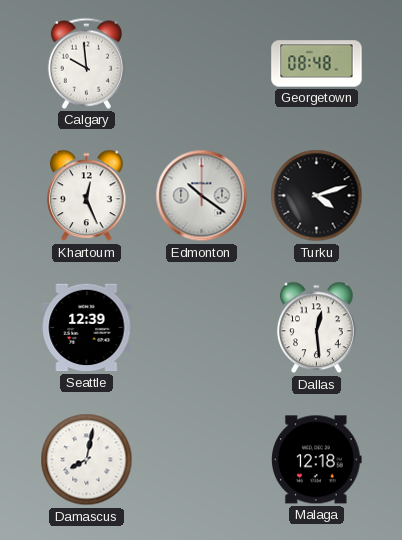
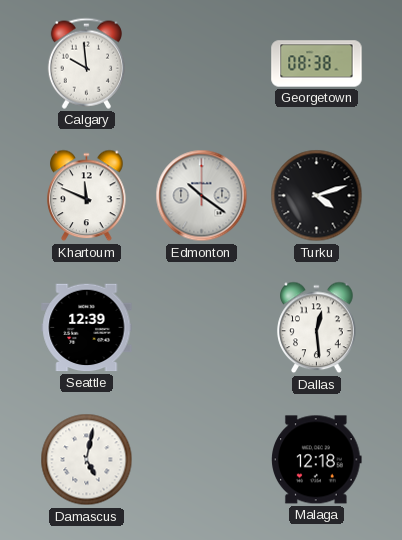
Georgetown: 08:48 -> 08:38 (317, 64)
Khartoum: 12:26 -> 11:49 (87, 196)
Damascus: 8:02 -> 5:02 (87, 460)
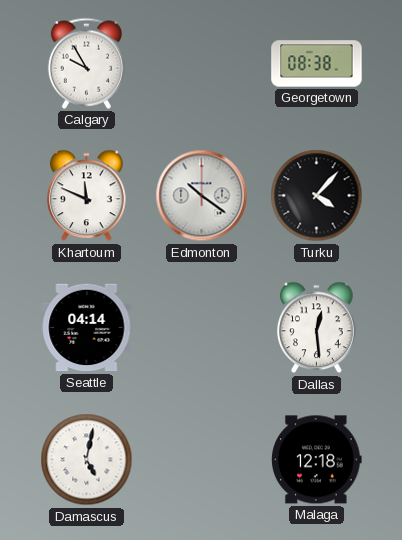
Calgary: 9:59 -> 9:55 (86, 63)
Turku: 4:12 -> 4:07 (317, 196)
Seattle: 12:39 -> 04:14 (87, 328)
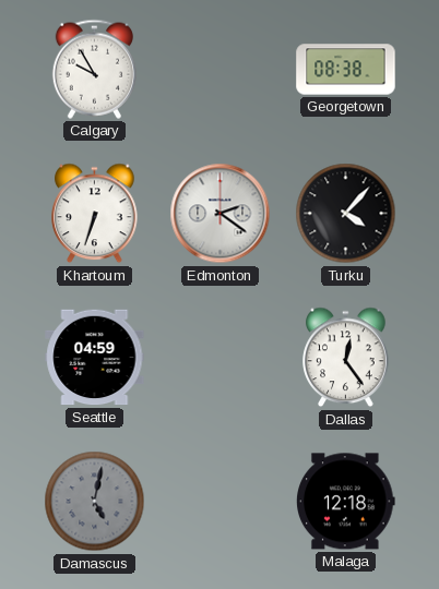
Khartoum: 11:49 -> 6:33 (95, 214)
Edmonton: 10:21 -> 2:21 (221, 214)
Seattle: 04:14 -> 04:59 (95, 358)
Dallas: 12:29 -> 12:24 (346, 358)
Damascus dial: white -> grey (95, 502)
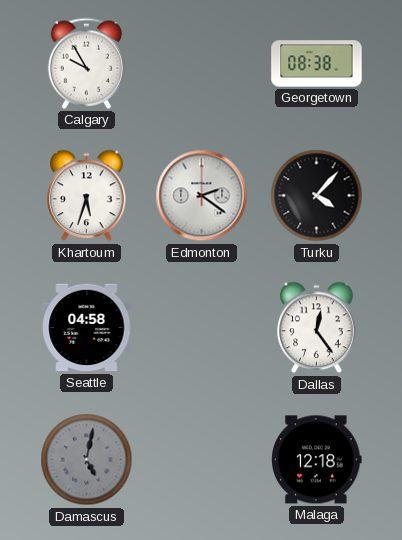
Khartoum: 6:33 -> 5:33 (87, 196)
Seattle: 04:59 -> 04:58 (87, 328)
